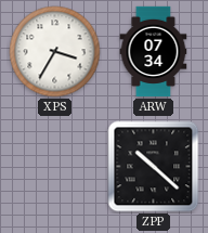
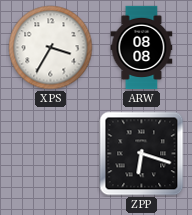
ARW: 07:34 -> 08:08 (142, 48)
ZPP: 10:22 -> 6:18 (142, 154)
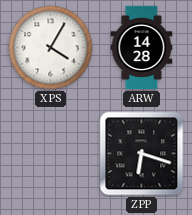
XPS: 3:35 -> 4:05 (51, 48)
ARW: 08:08 -> 14:28 (142, 48)
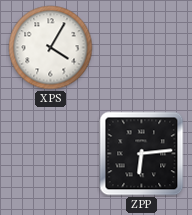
ARW: 14:28 -> none (142, 48)
ZPP: 6:18 -> 6:14 (142, 154)
